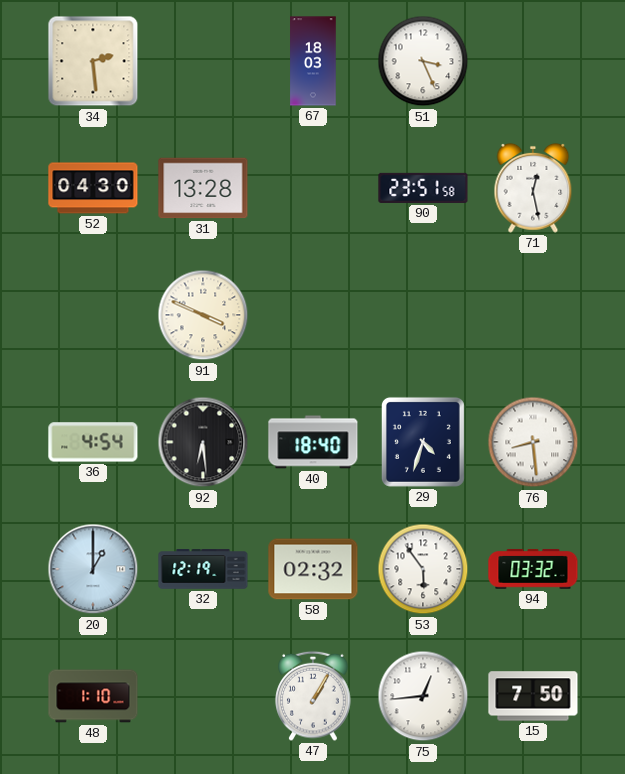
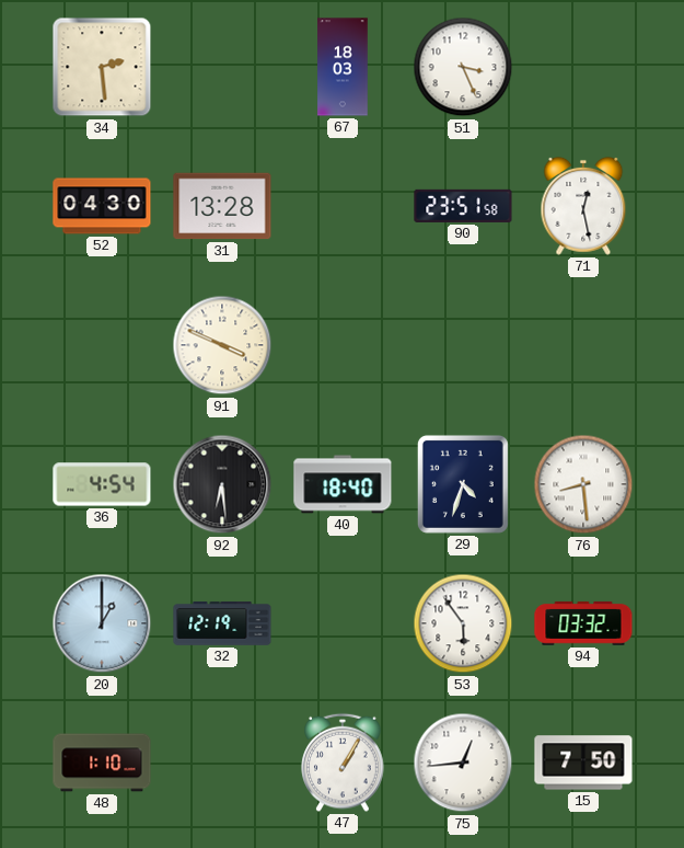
58: 02:32 -> none (313, 569)
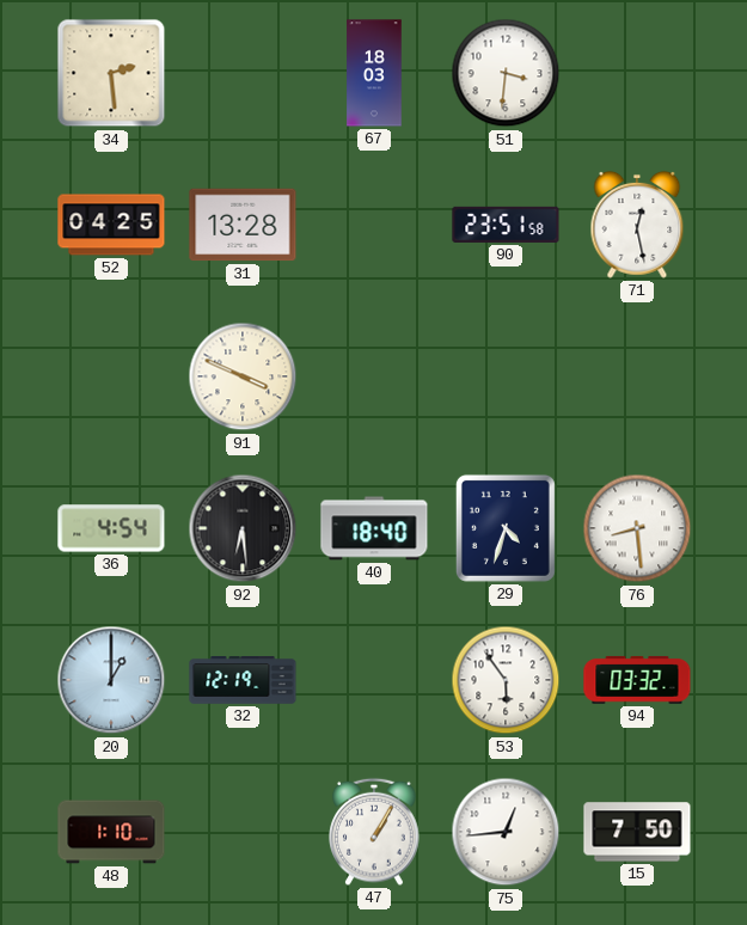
51: 3:26 -> 3:31 (506, 73)
52: 04:30 -> 04:25 (111, 225)
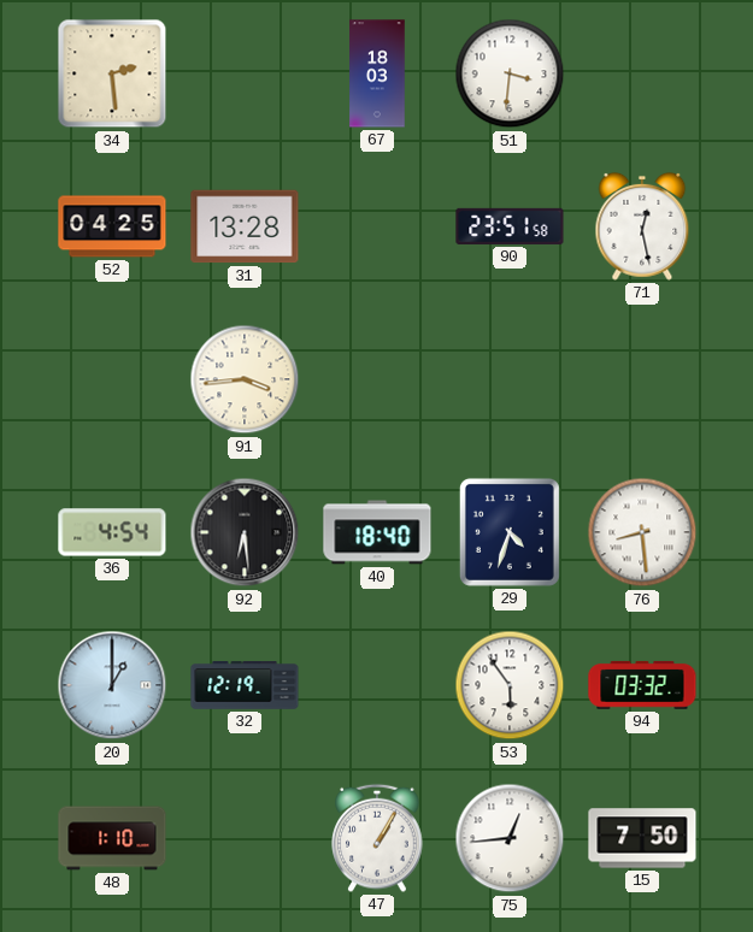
91: 3:49 -> 3:44 (245, 379)
